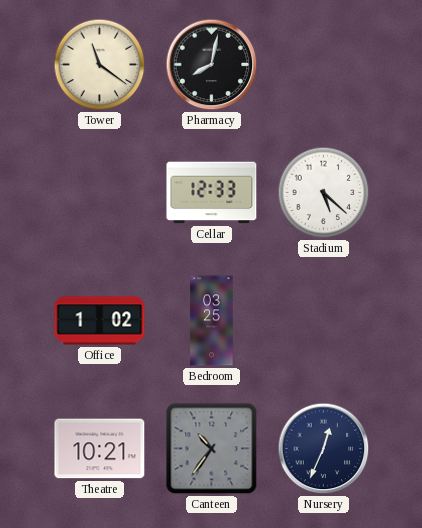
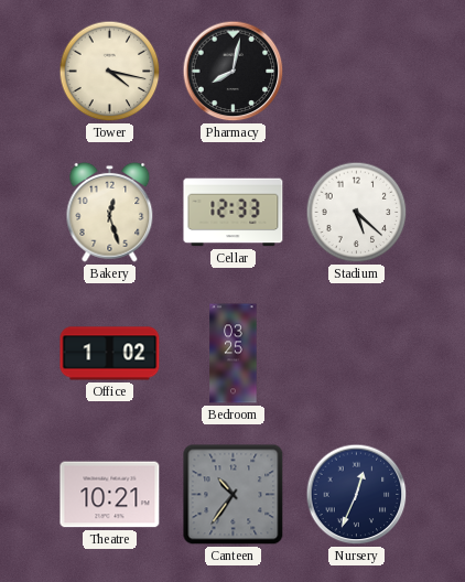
Tower: 11:21 -> 4:17 (110, 72)
Bakery: none -> 12:27 (110, 212)
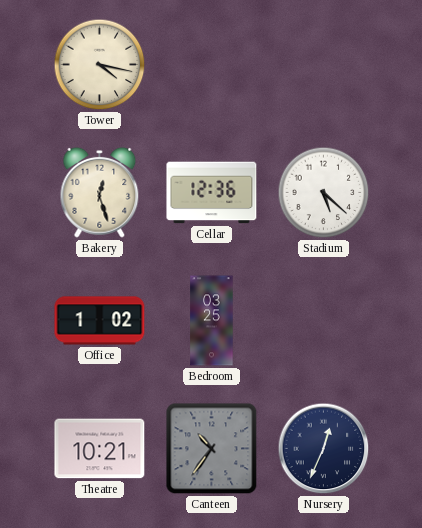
Pharmacy: 8:02 -> none (234, 72)
Cellar: 12:33 -> 12:36 (212, 193)
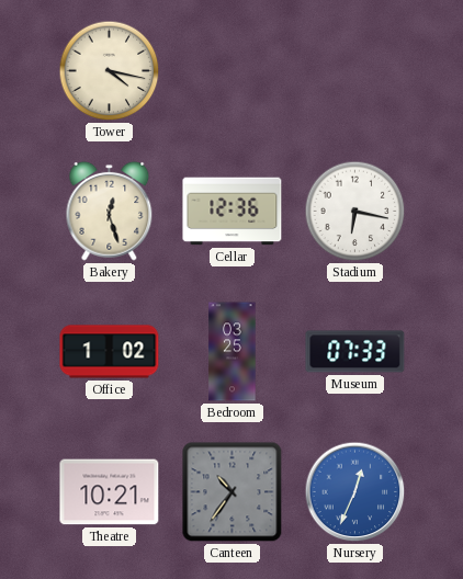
Stadium: 5:22 -> 6:17 (355, 212)
Museum: none -> 07:33 (355, 352)
Nursery dial: navy -> blue (355, 492)
